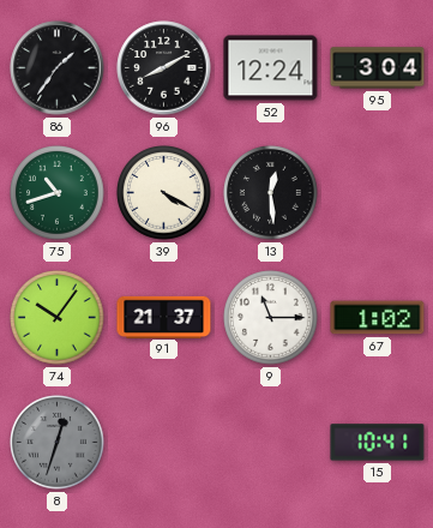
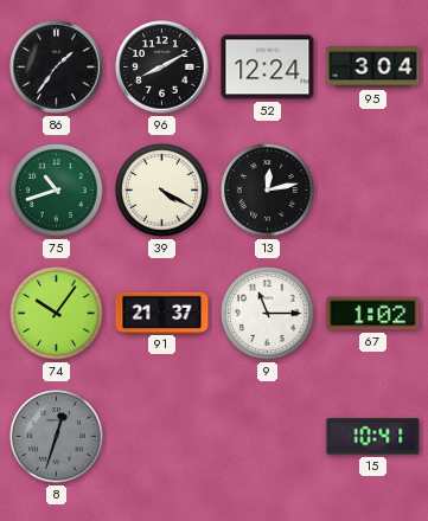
13: 12:29 -> 12:13 (268, 191)
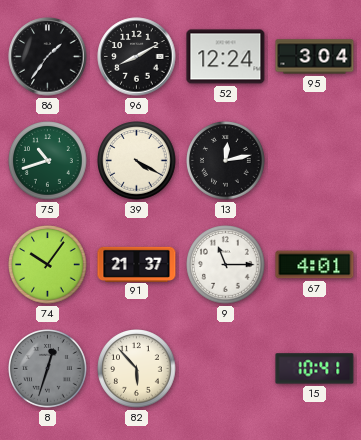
67: 1:02 -> 4:01 (315, 265)
82: none -> 5:53 (137, 369)
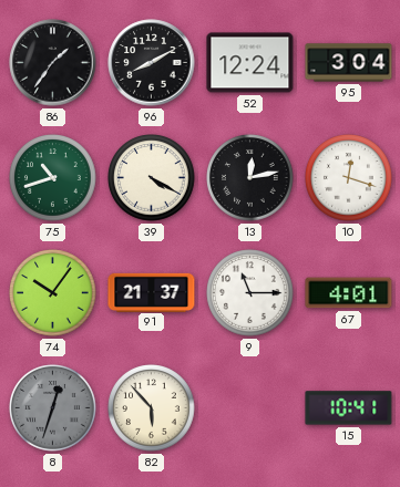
10: none -> 12:18 (349, 178)
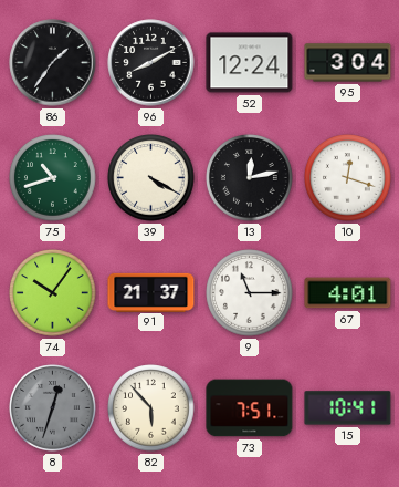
73: none -> 7:51 (250, 408)
